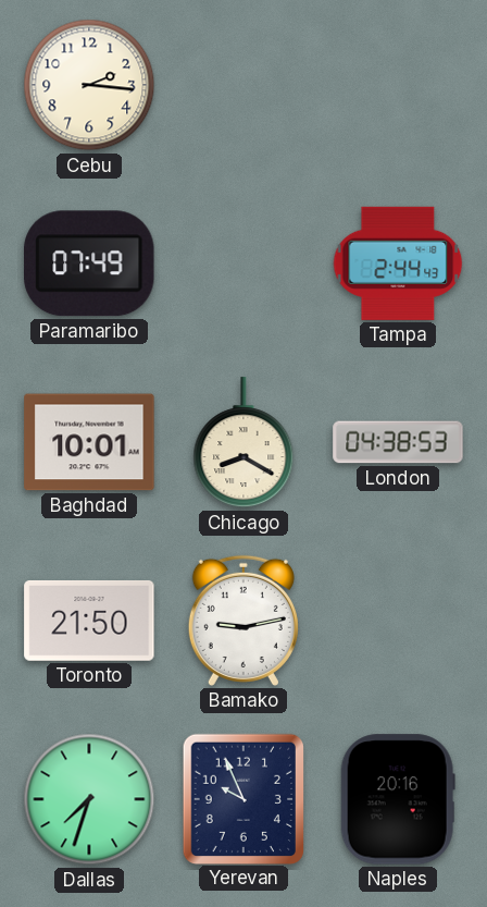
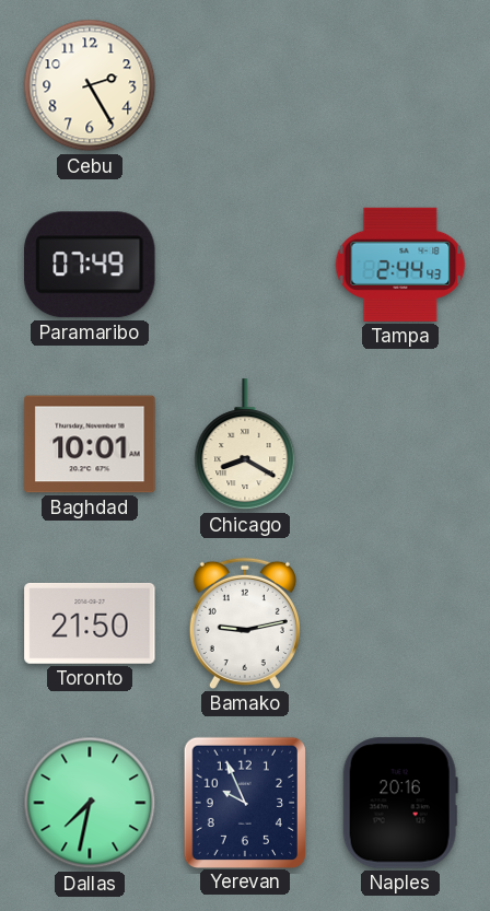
Cebu: 2:16 -> 2:25 (90, 85)
London: 04:38 -> none (398, 442)
Dallas: 7:33 -> 7:32 (90, 803)
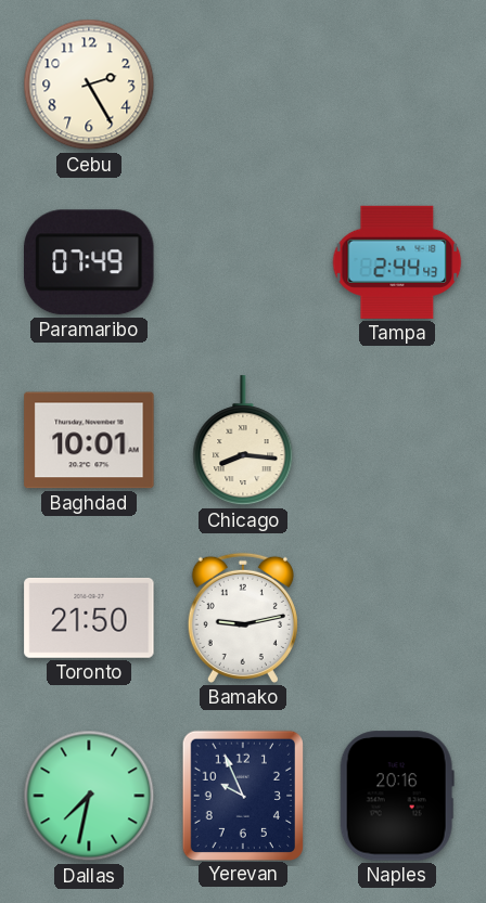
Chicago: 8:20 -> 8:16 (243, 441)
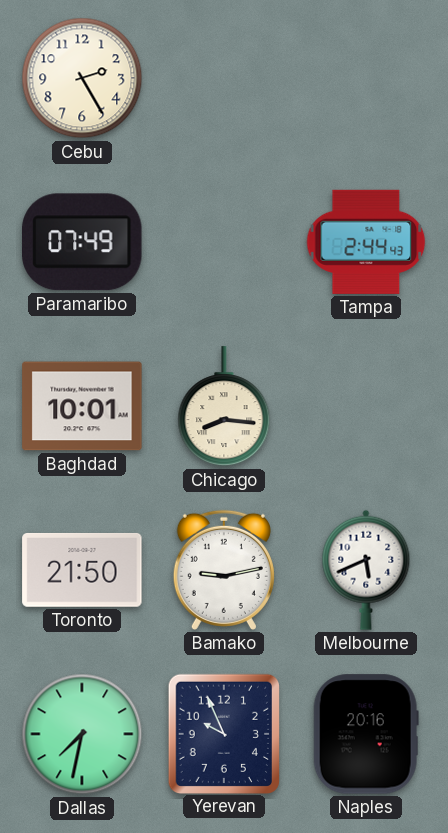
Melbourne: none -> 5:41 (366, 570)
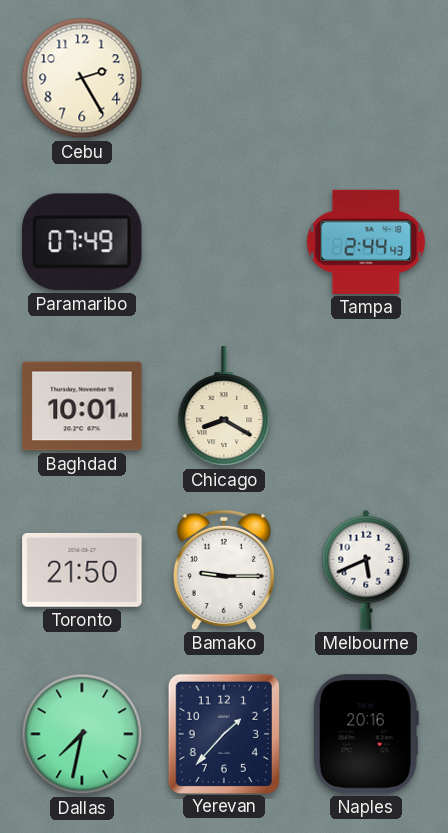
Chicago: 8:16 -> 8:20 (224, 407)
Bamako: 9:13 -> 9:15 (224, 570)
Yerevan: 9:56 -> 1:37 (223, 733)
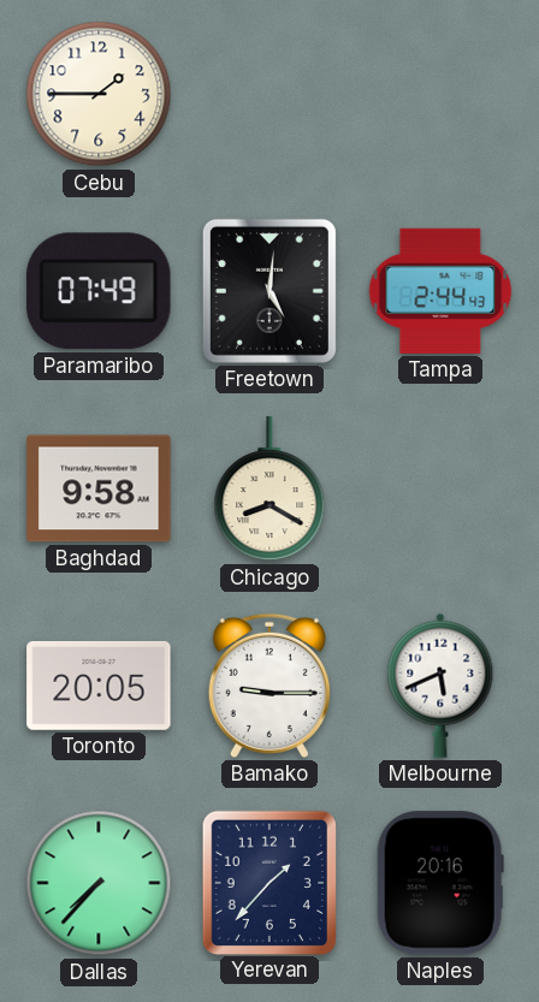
Cebu: 2:25 -> 1:45 (99, 94)
Freetown: none -> 5:01 (269, 291)
Baghdad: 10:01 -> 9:58 (99, 488)
Toronto: 21:50 -> 20:05 (99, 686)
Dallas: 7:32 -> 7:37 (99, 883)
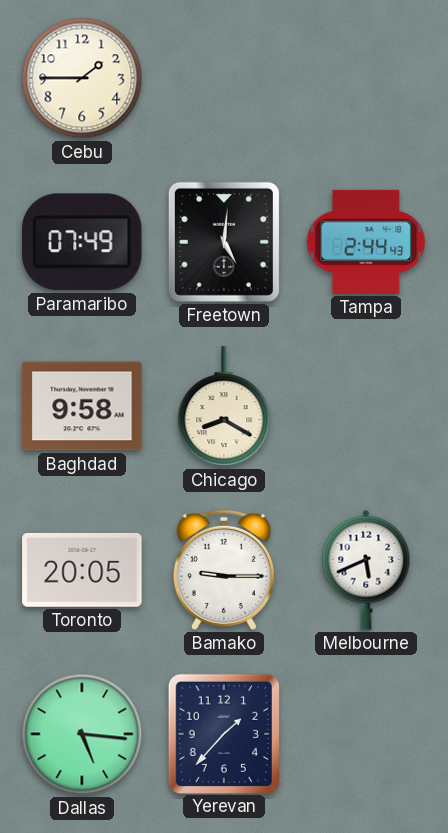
Dallas: 7:37 -> 5:16 (82, 734)
Naples: 20:16 -> none (440, 883)
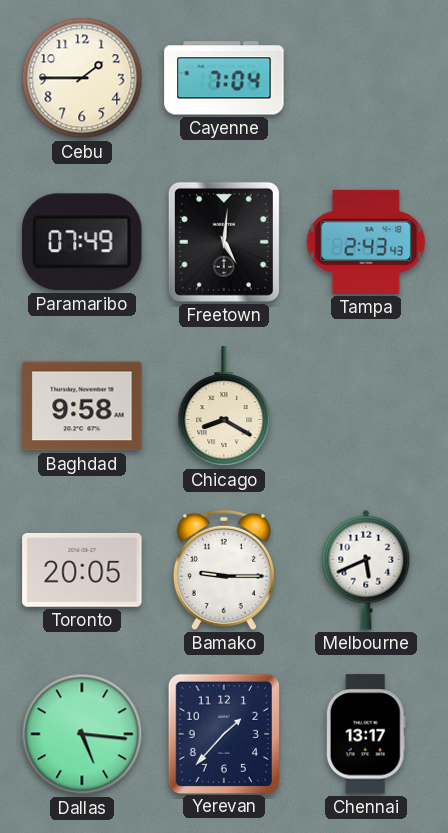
Cayenne: none -> 7:04 (224, 78)
Tampa: 2:44 -> 2:43 (366, 242)
Chennai: none -> 13:17 (366, 734)
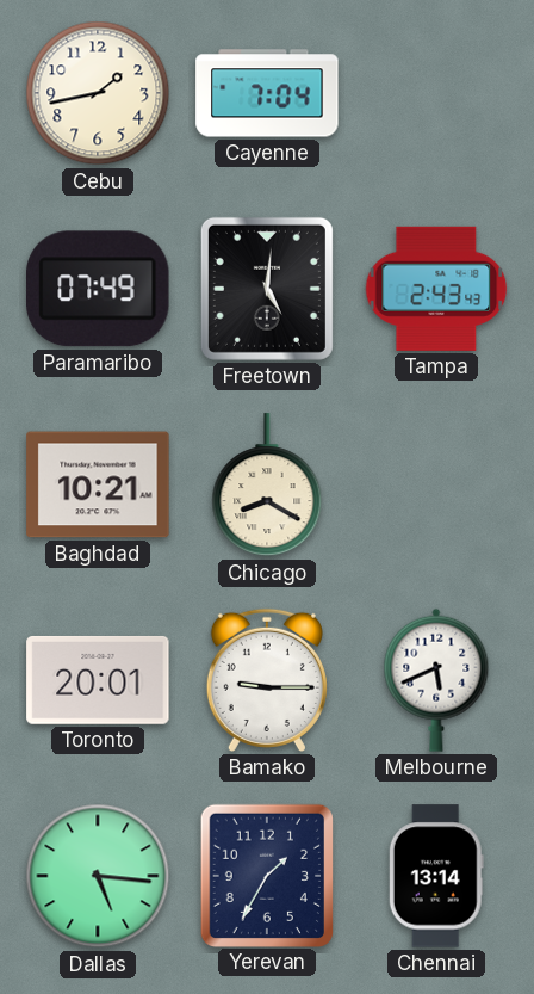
Cebu: 1:45 -> 1:43 (98, 93)
Baghdad: 9:58 -> 10:21 (98, 484)
Toronto: 20:05 -> 20:01 (98, 680)
Yerevan: 1:37 -> 1:35 (266, 875)
Chennai: 13:17 -> 13:14 (436, 876)
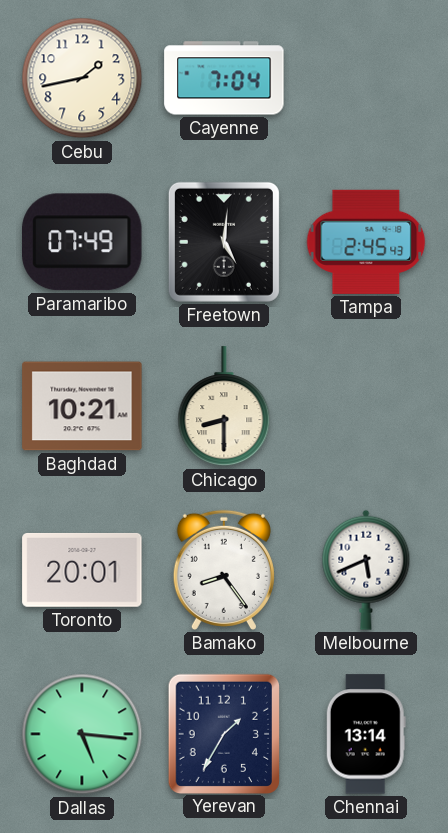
Tampa: 2:43 -> 2:45 (366, 242)
Chicago: 8:20 -> 8:30 (224, 407)
Bamako: 9:15 -> 8:24 (224, 570)
